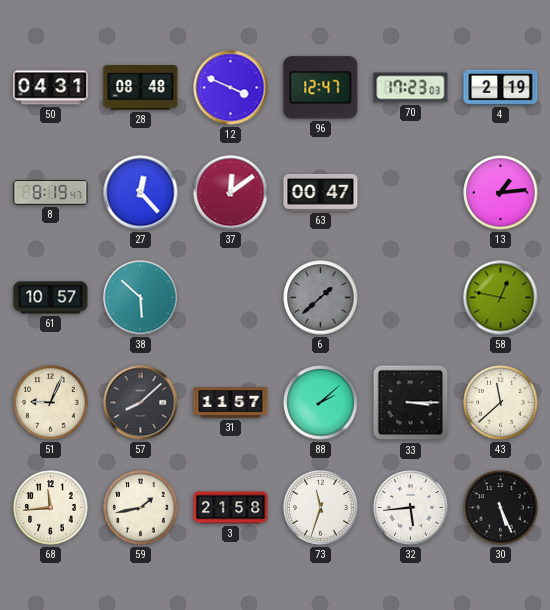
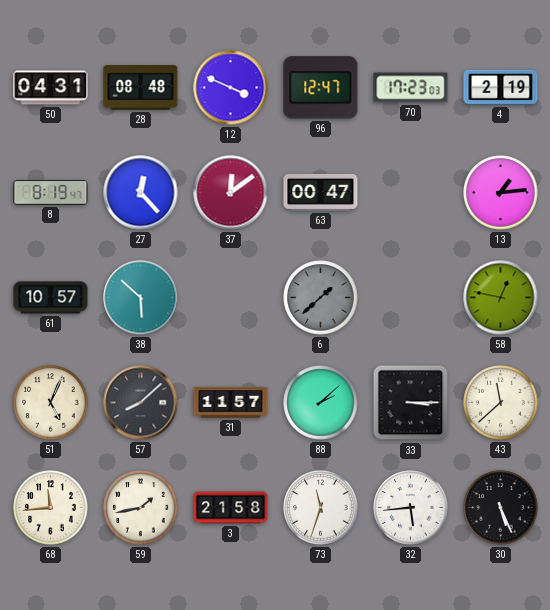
51: 9:04 -> 5:04 (51, 403)
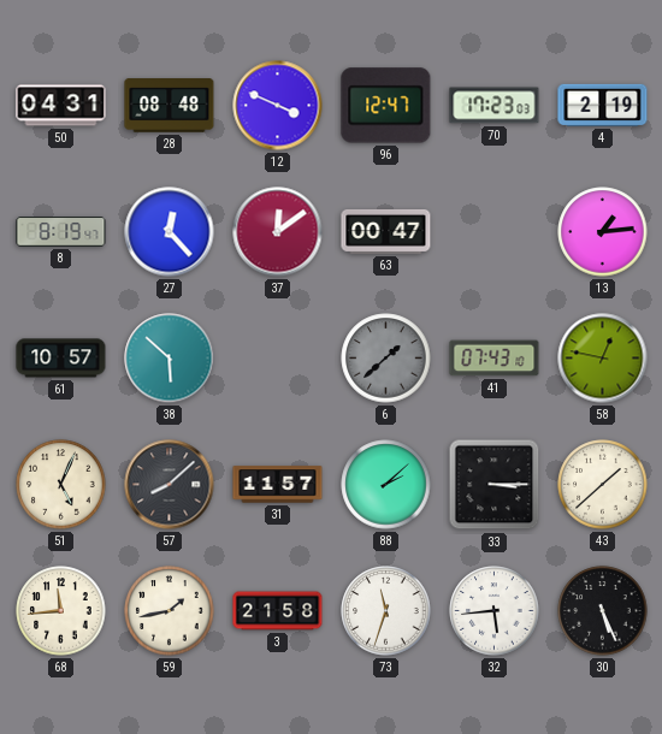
41: none -> 07:43 (495, 359)
43: 11:38 -> 1:38 (603, 485)
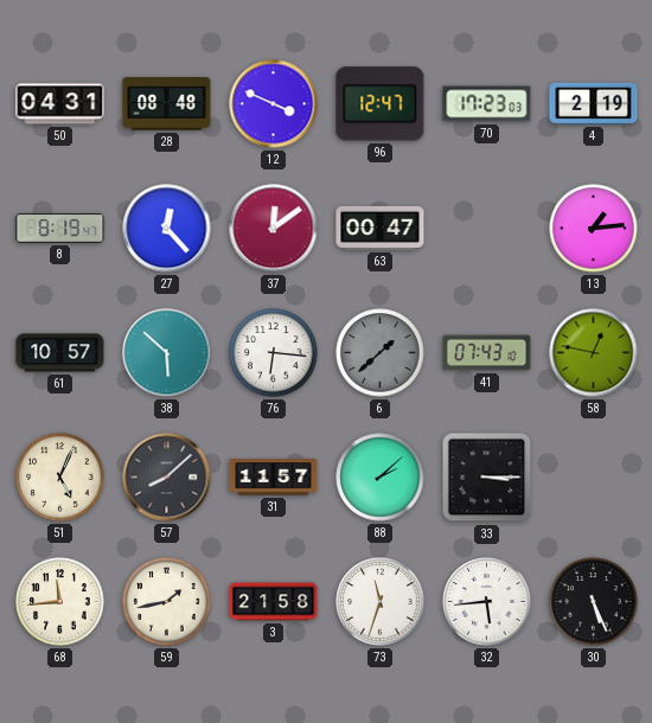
76: none -> 6:16 (274, 353)
43: 1:38 -> none (603, 485)
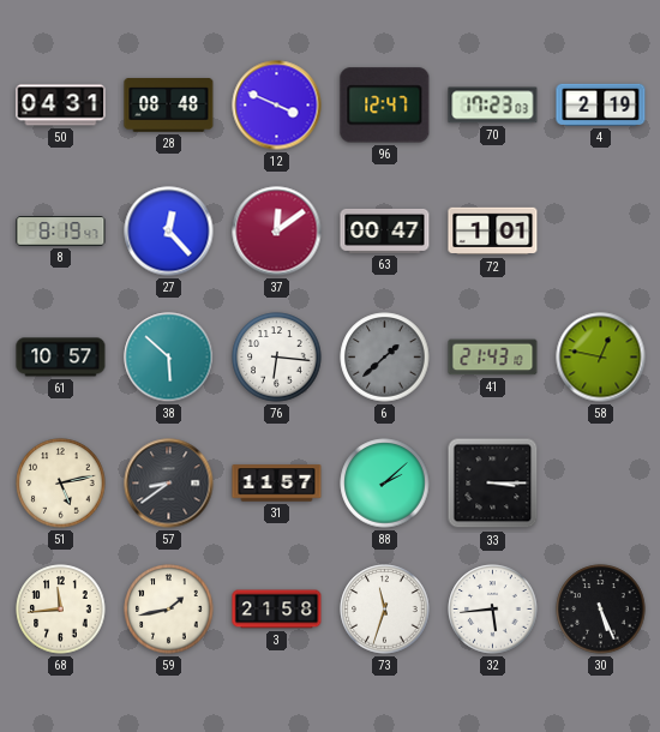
72: none -> 1:01 (493, 232)
13: 1:14 -> none (594, 229)
41: 07:43 -> 21:43 (493, 358)
51: 5:04 -> 5:13 (61, 484)
57: 8:08 -> 8:39 (169, 484)
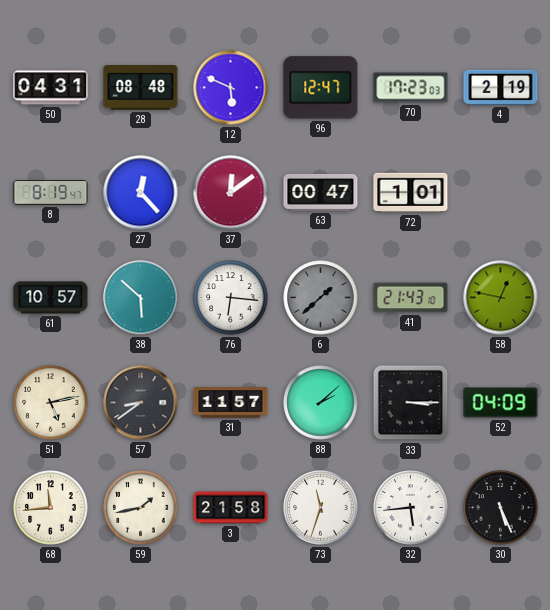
12: 3:49 -> 5:49 (231, 88)
52: none -> 04:09 (501, 403)
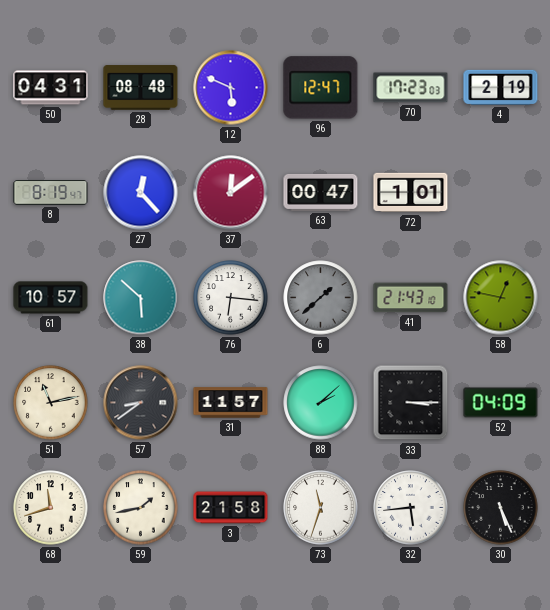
51: 5:13 -> 11:13 (51, 403)
68: 11:44 -> 11:42 (51, 508)
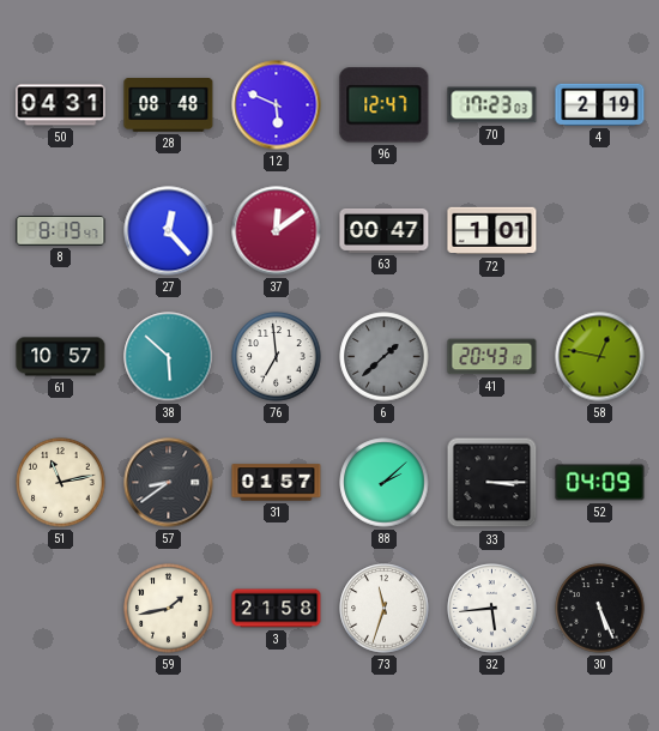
76: 6:16 -> 6:59 (277, 357)
41: 21:43 -> 20:43 (492, 357)
31: 11:57 -> 01:57 (277, 483)
68: 11:42 -> none (51, 508)
